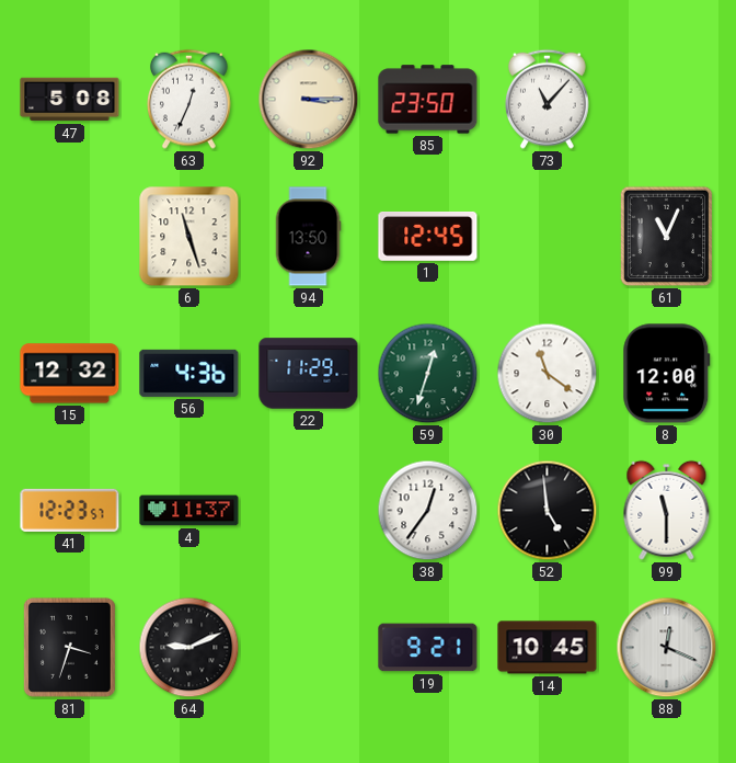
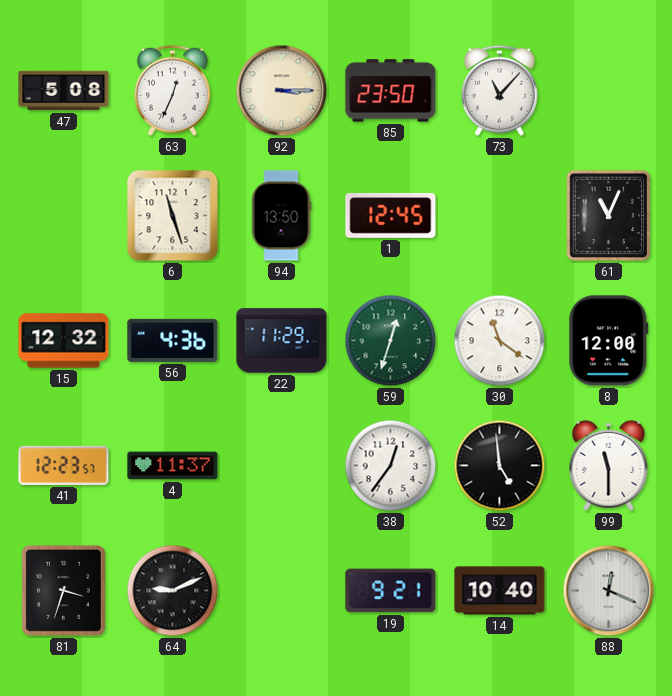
14: 10:45 -> 10:40 (500, 591)
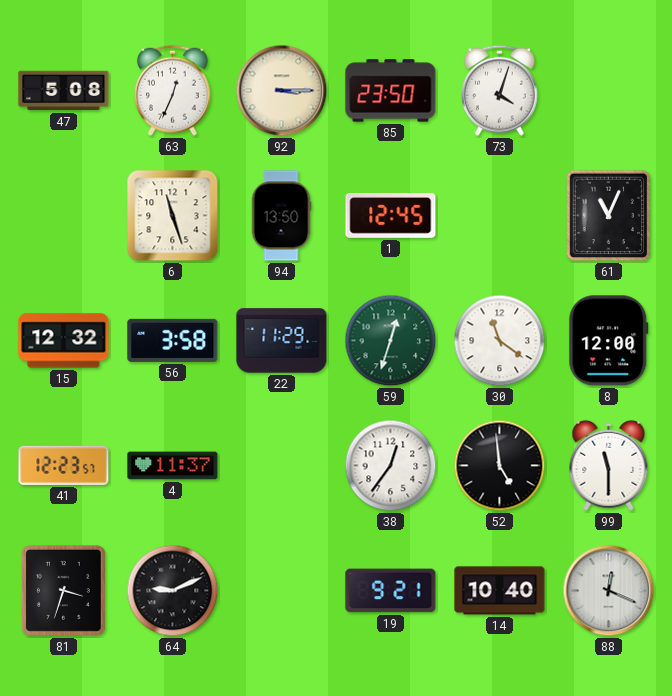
73: 11:07 -> 4:03 (500, 90)
56: 4:36 -> 3:58 (173, 340)
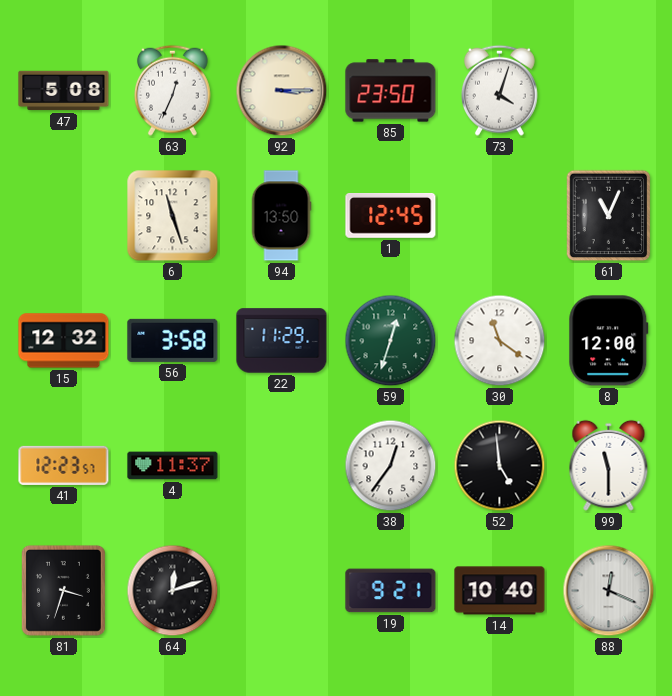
64: 9:11 -> 12:12 (173, 591)
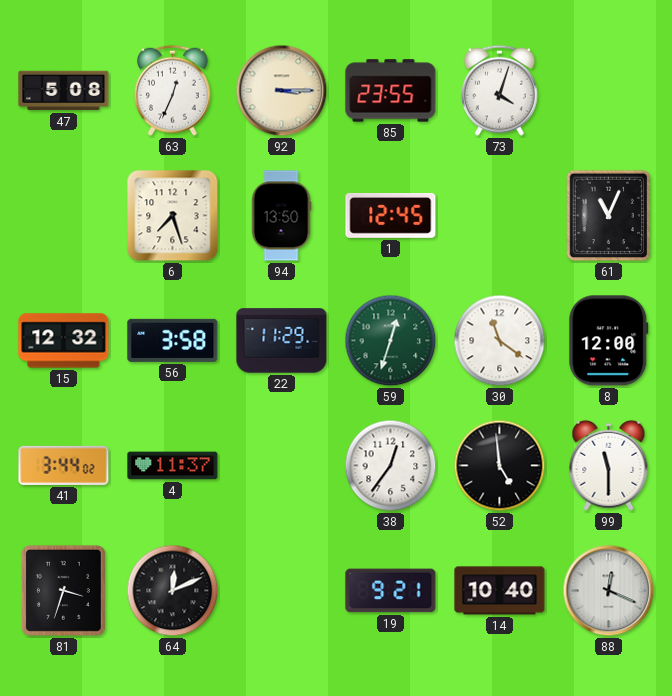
85: 23:50 -> 23:55 (391, 91)
6: 11:27 -> 7:27 (173, 216)
41: 12:23 -> 3:44 (64, 465)
64: 12:12 -> 12:11 (173, 591)
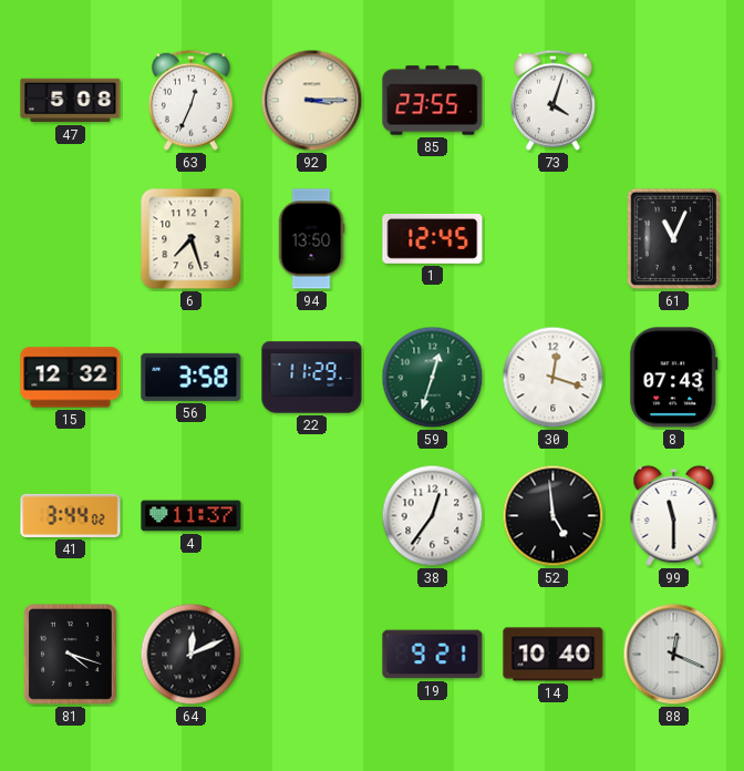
30: 11:21 -> 12:18 (554, 378)
8: 12:00 -> 07:43 (674, 378)
81: 3:33 -> 4:18 (70, 654)
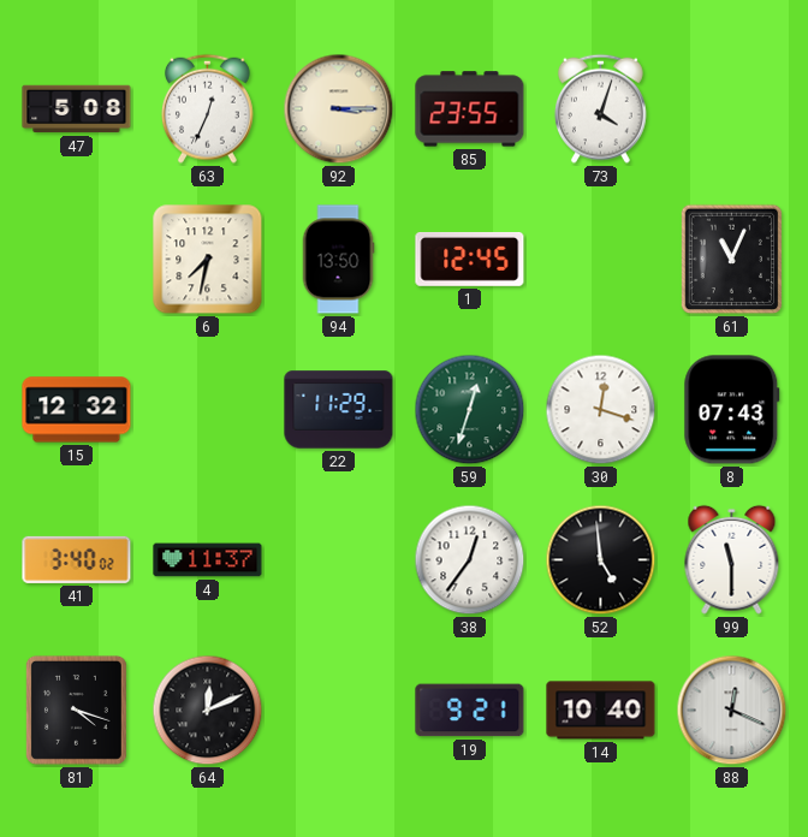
6: 7:27 -> 7:32 (208, 260)
56: 3:58 -> none (192, 377)
41: 3:44 -> 3:40 (77, 559)
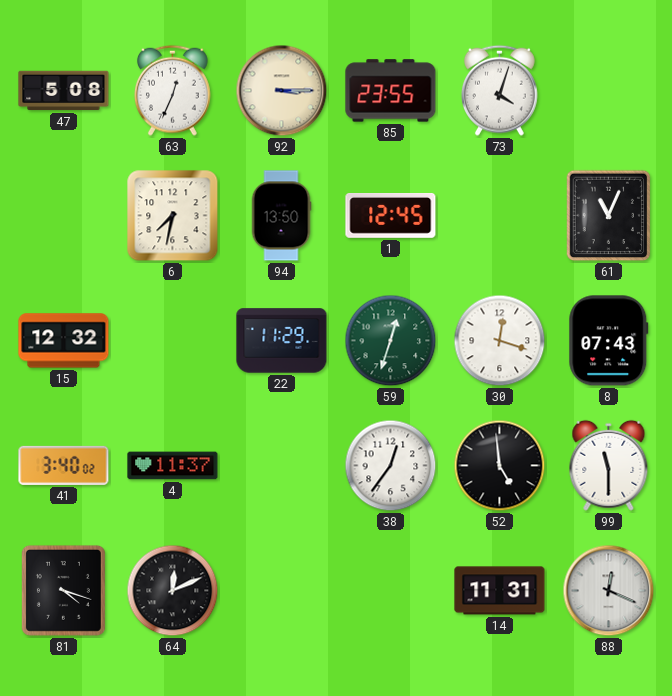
19: 9:21 -> none (470, 711)
14: 10:40 -> 11:31 (500, 591)
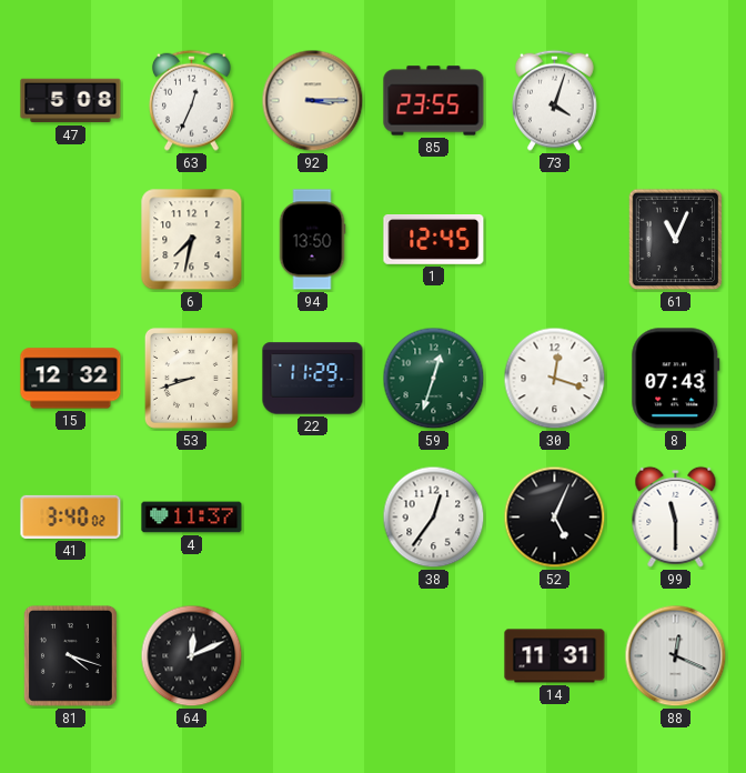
53: none -> 8:42 (191, 378)
52: 4:59 -> 5:04 (555, 518)
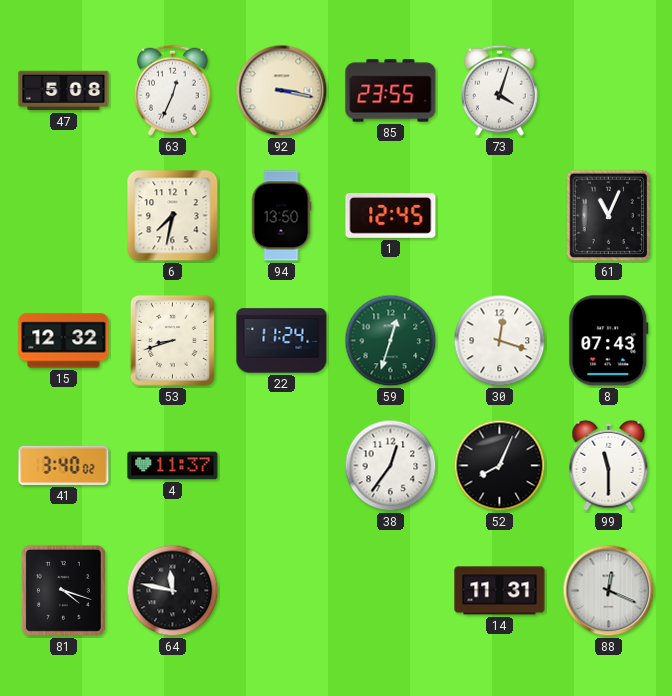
92: 3:15 -> 3:17 (282, 91)
22: 11:29 -> 11:24 (282, 341)
52: 5:04 -> 8:04 (500, 466)
64: 12:11 -> 11:47 (173, 591)
